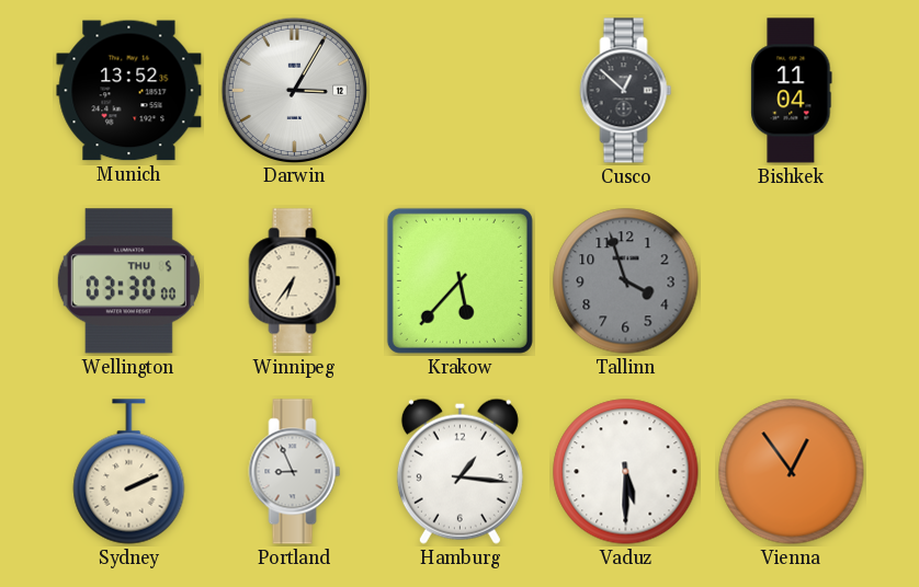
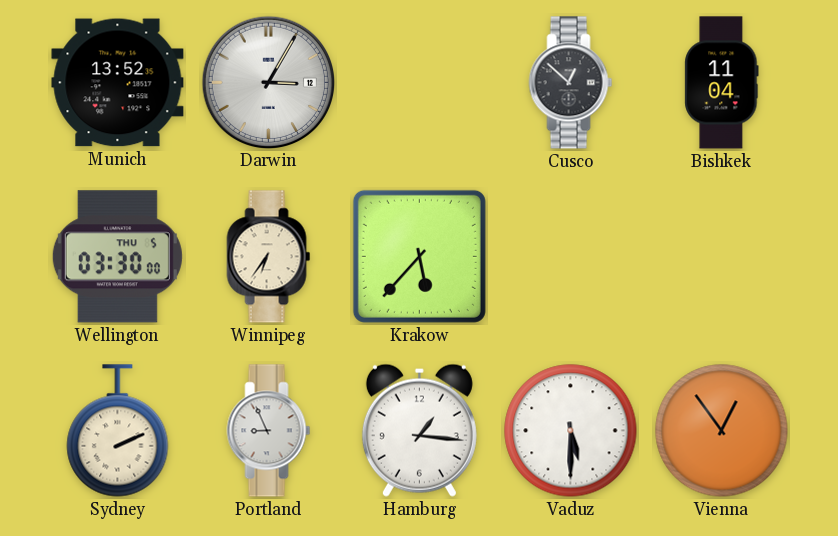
Tallinn: 3:57 -> none (626, 281)
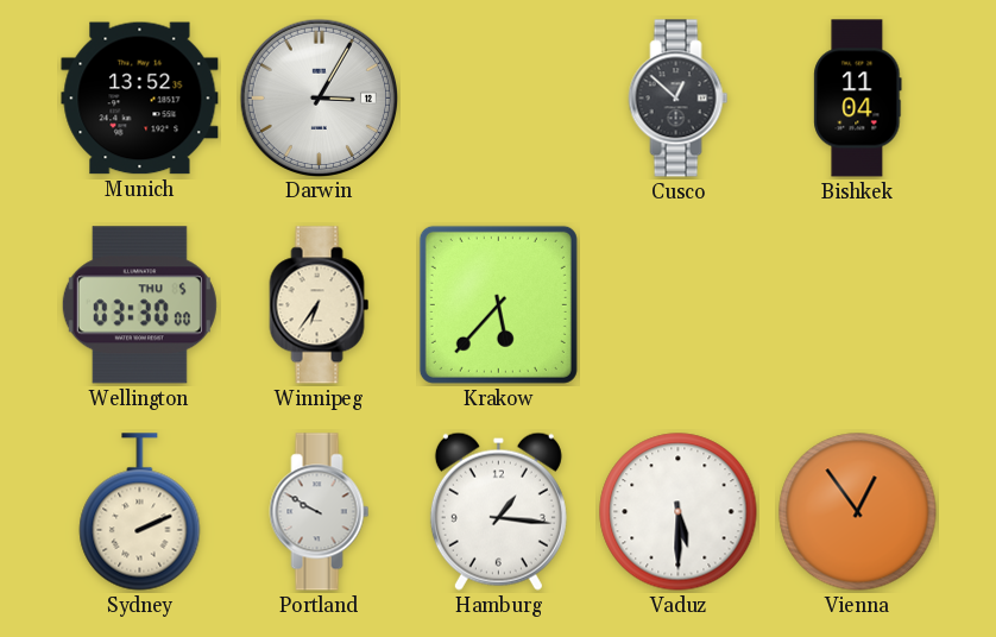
Portland: 8:56 -> 9:50 (320, 512)
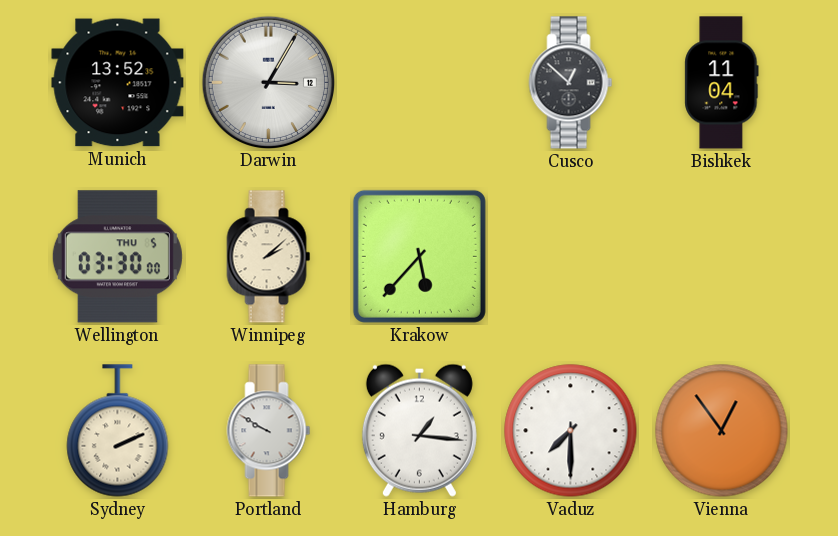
Winnipeg: 6:36 -> 2:08 (269, 257)
Vaduz: 5:30 -> 7:30 (571, 431)
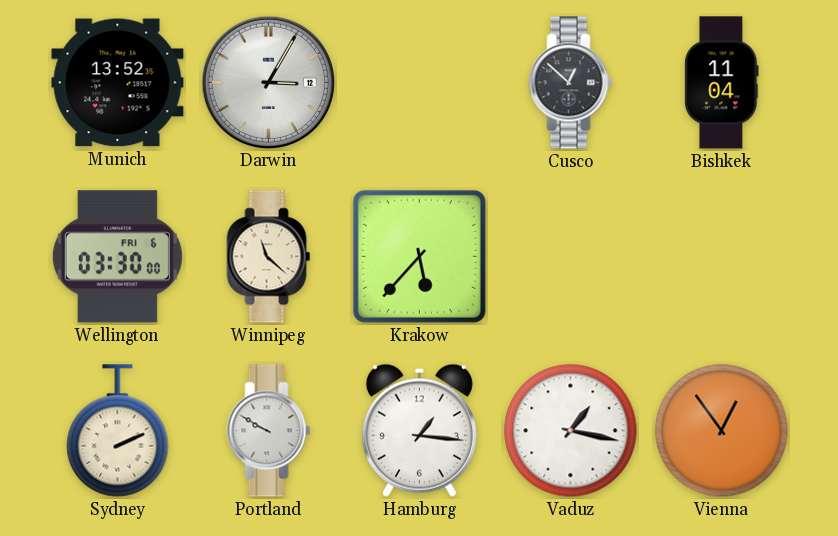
Wellington date: THU 5 -> FRI 6 (117, 257)
Winnipeg: 2:08 -> 11:22 (269, 257)
Vaduz: 7:30 -> 1:17 (571, 431)
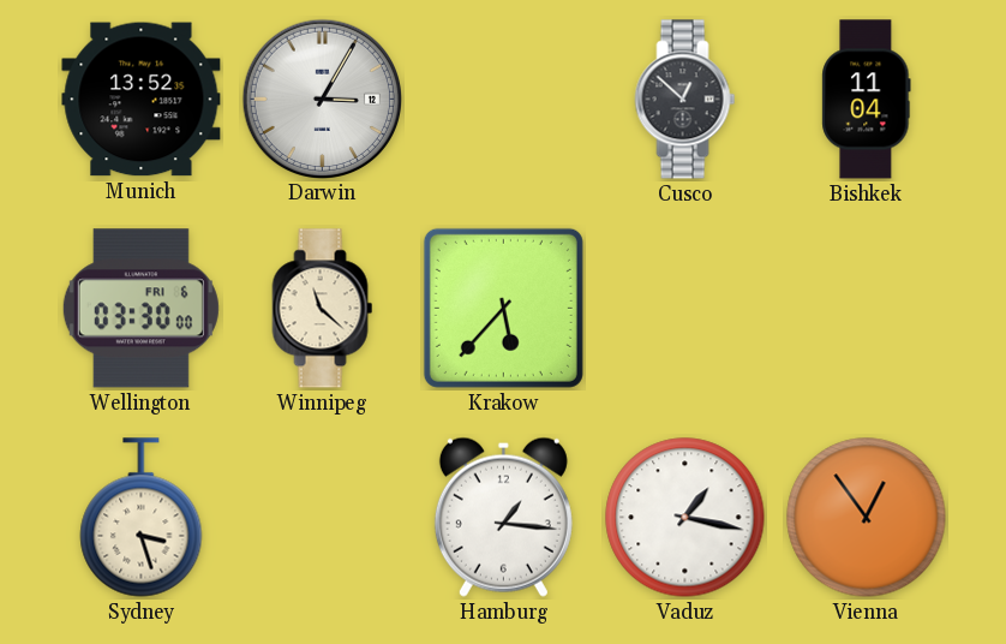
Sydney: 2:11 -> 3:27 (142, 518)
Portland: 9:50 -> none (269, 431)
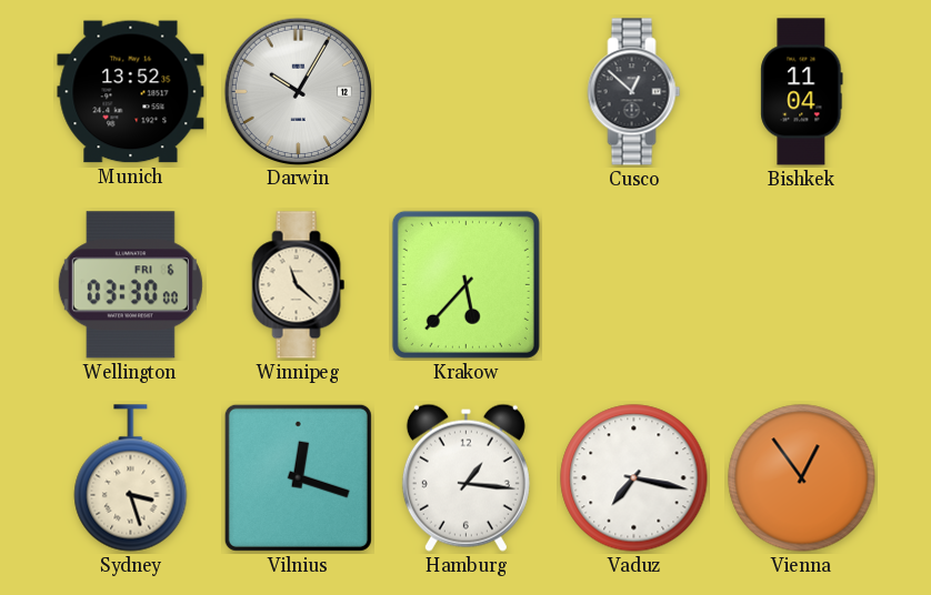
Darwin: 3:05 -> 10:05 (298, 91)
Vilnius: none -> 12:18 (298, 477)
Vaduz: 1:17 -> 7:17 (634, 478)
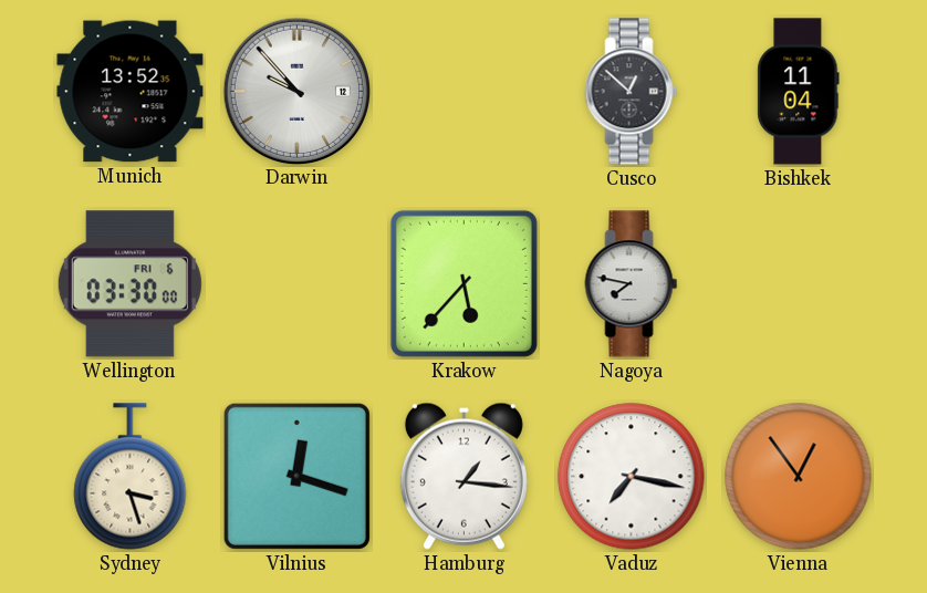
Darwin: 10:05 -> 9:53 (296, 91)
Winnipeg: 11:22 -> none (299, 285)
Nagoya: none -> 7:47 (632, 284)
